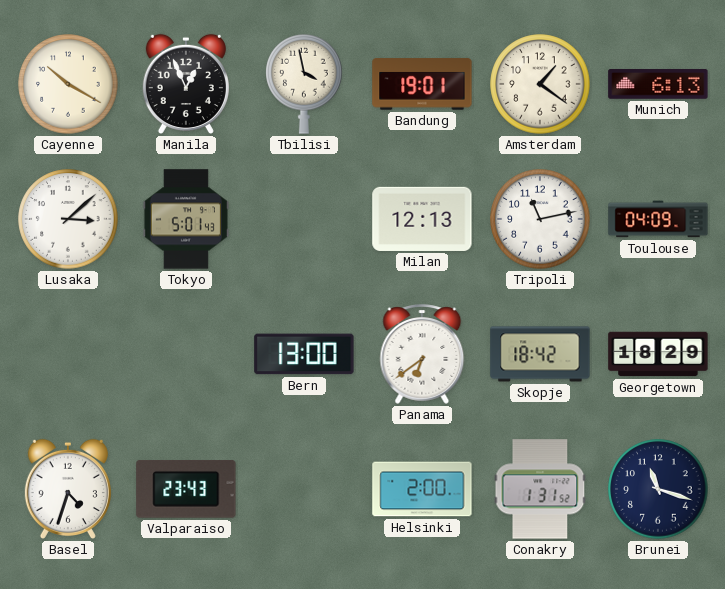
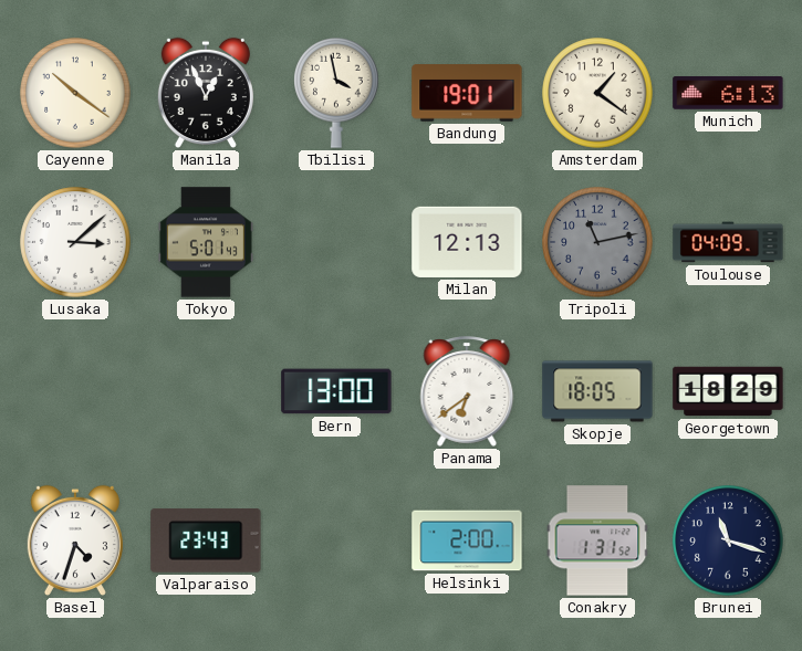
Cayenne: 10:20 -> 10:21 (75, 93)
Tripoli dial: white -> grey (597, 242)
Skopje: 18:42 -> 18:05 (597, 391)
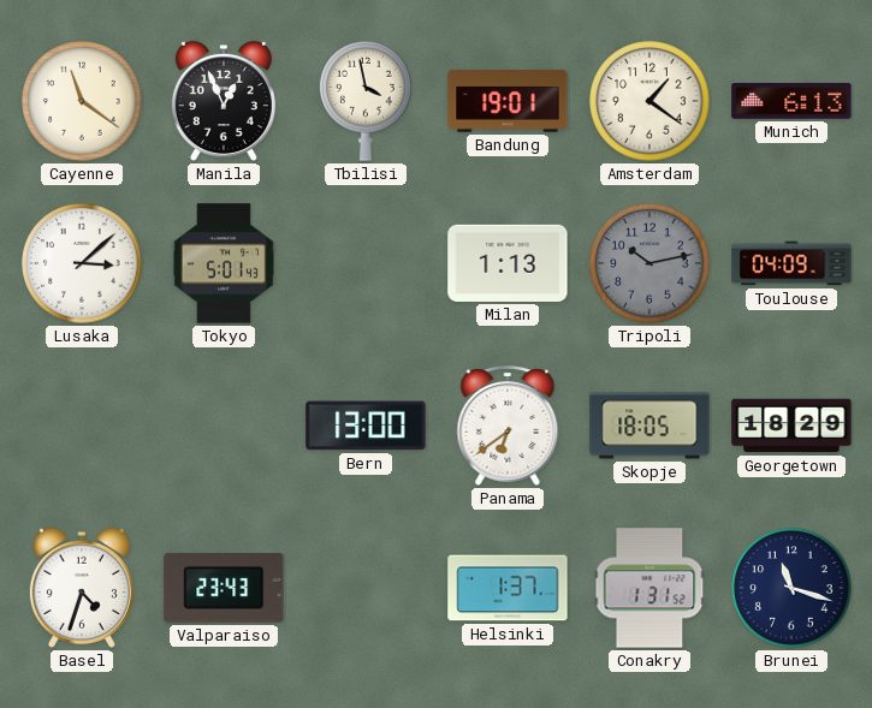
Cayenne: 10:21 -> 11:21 (82, 101)
Milan: 12:13 -> 1:13 (508, 263)
Tripoli: 11:13 -> 10:13 (649, 263)
Helsinki: 2:00 -> 1:37 (508, 588)
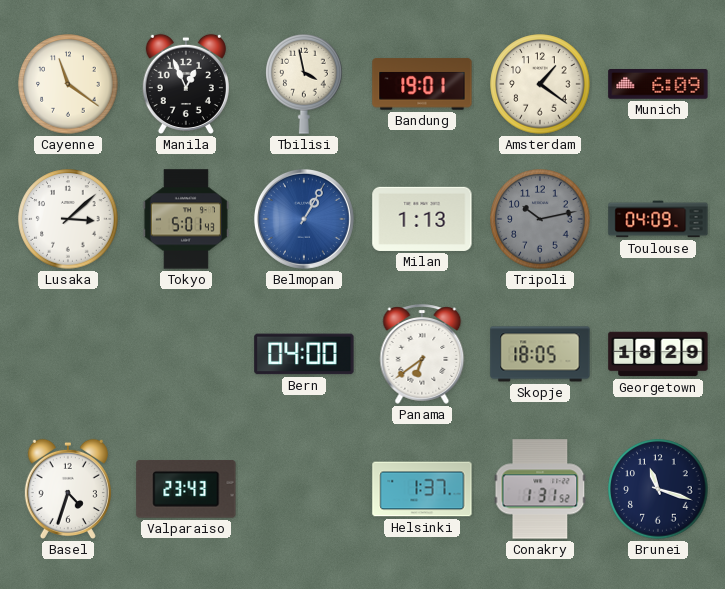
Munich: 6:13 -> 6:09 (658, 85)
Belmopan: none -> 1:05 (304, 219)
Bern: 13:00 -> 04:00 (304, 354)
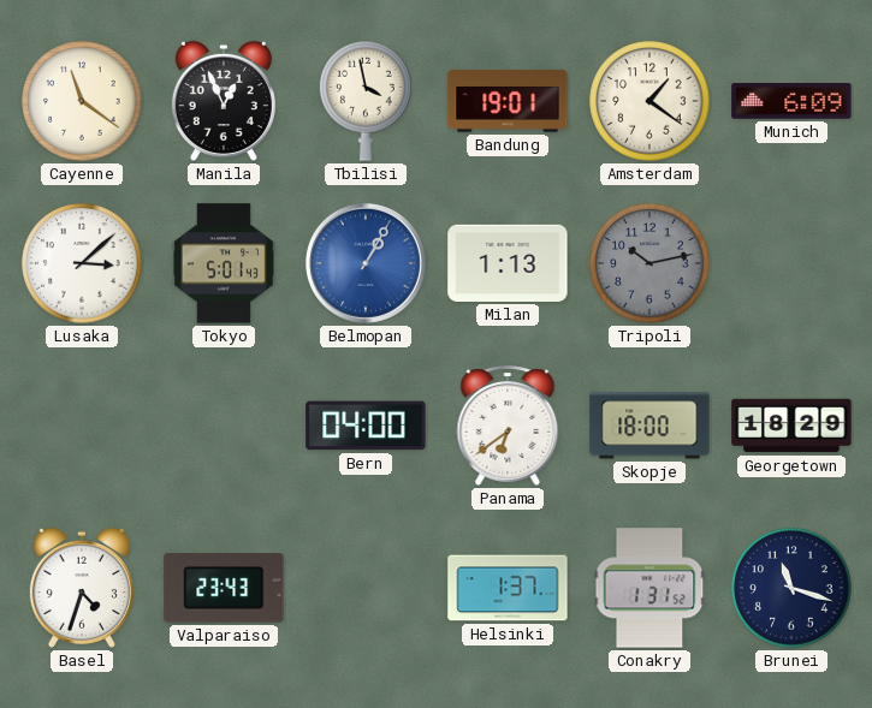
Toulouse: 04:09 -> none (658, 219)
Skopje: 18:05 -> 18:00 (649, 426)
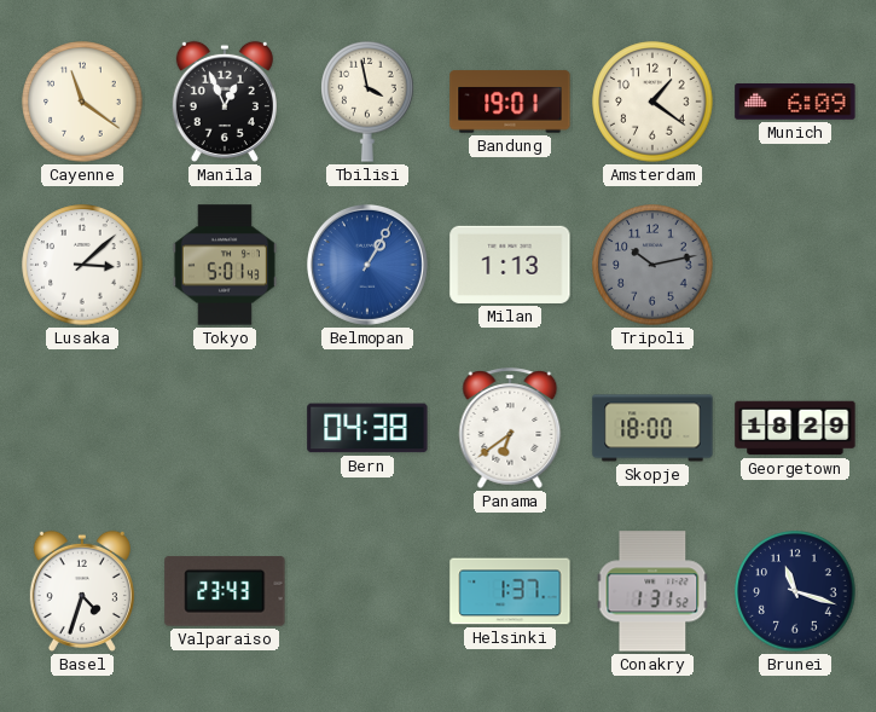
Bern: 04:00 -> 04:38 (367, 428)
